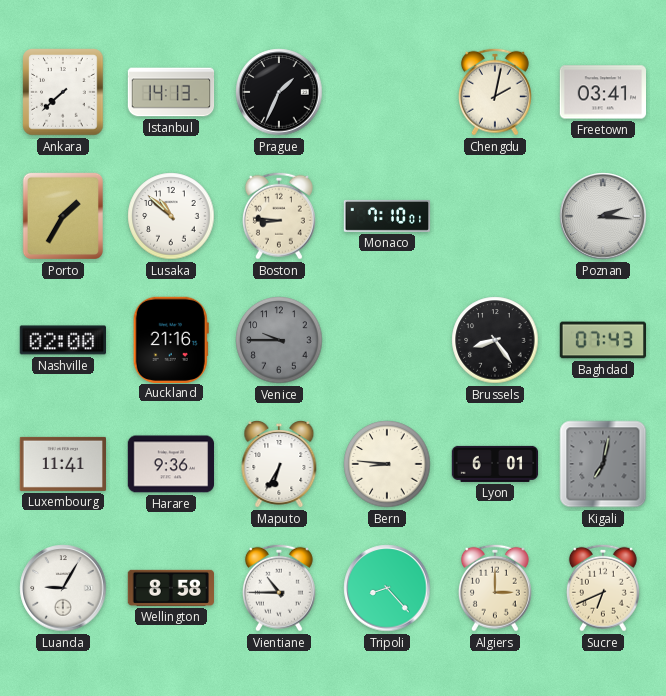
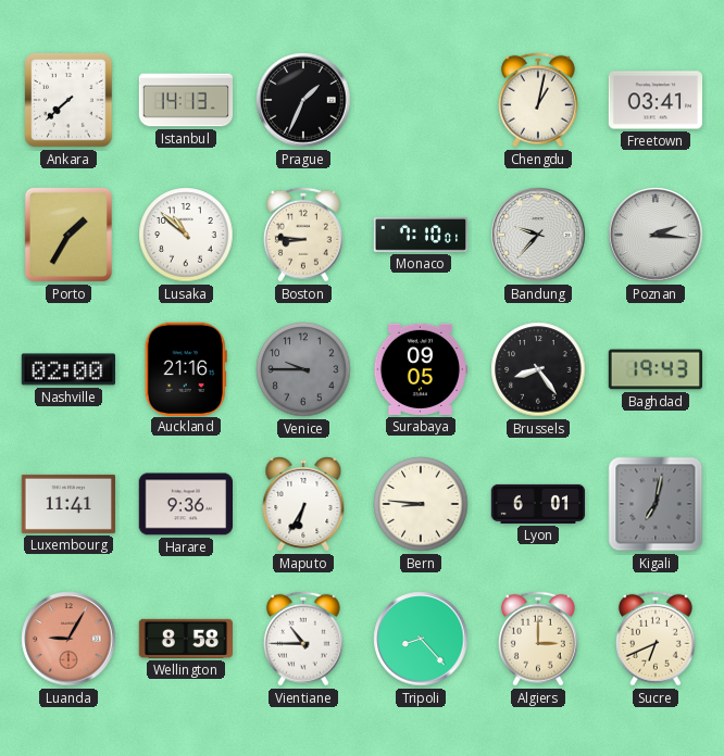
Chengdu: 2:02 -> 1:02 (538, 100)
Bandung: none -> 9:37 (538, 235)
Surabaya: none -> 09:05 (421, 369)
Baghdad: 07:43 -> 19:43 (654, 369)
Luanda dial: white -> salmon (68, 639)
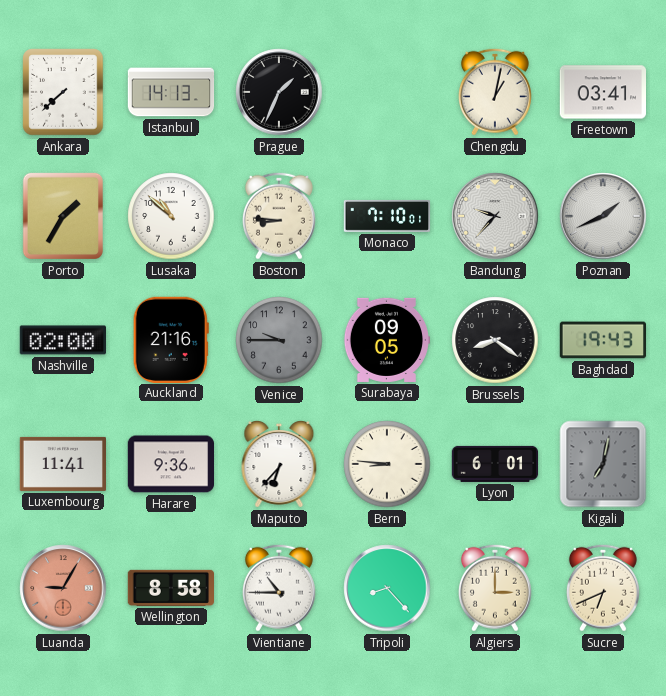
Poznan: 2:16 -> 1:41 (603, 216)
Brussels: 8:24 -> 8:21 (495, 340)
Maputo: 6:35 -> 6:37 (279, 465)
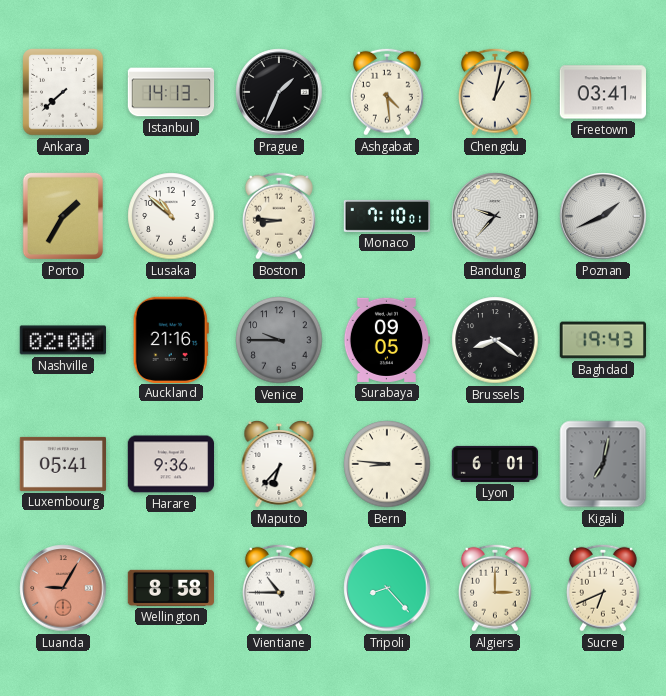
Ashgabat: none -> 4:29 (387, 92)
Luxembourg: 11:41 -> 05:41 (62, 464)
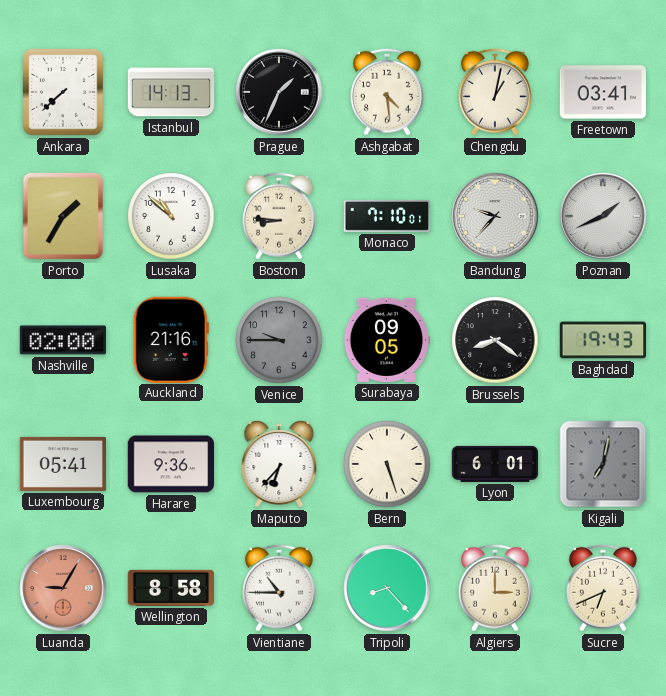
Bern: 8:46 -> 5:27 (387, 464)
